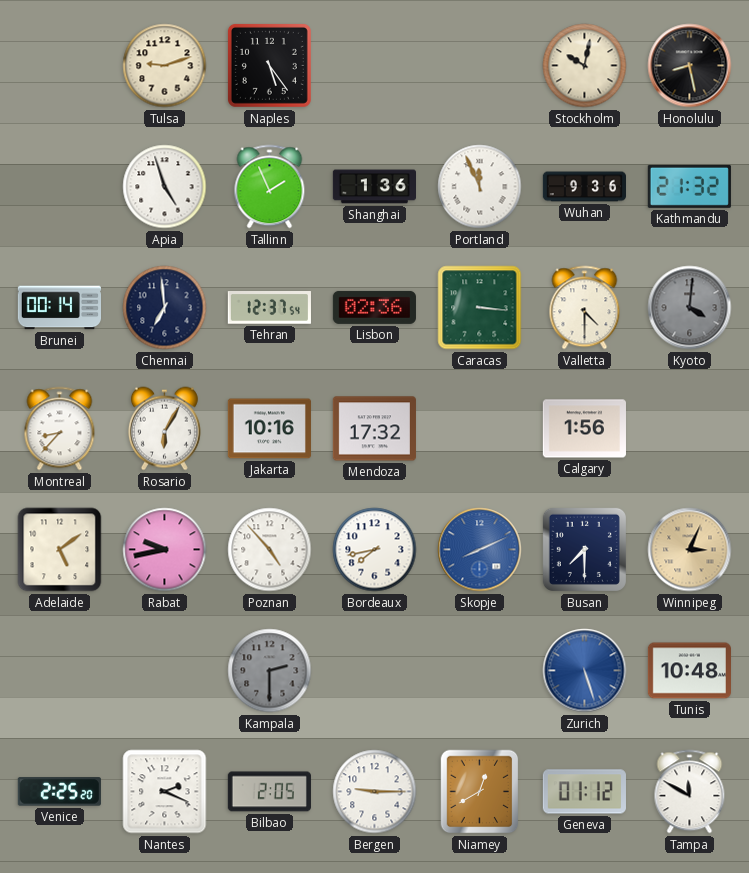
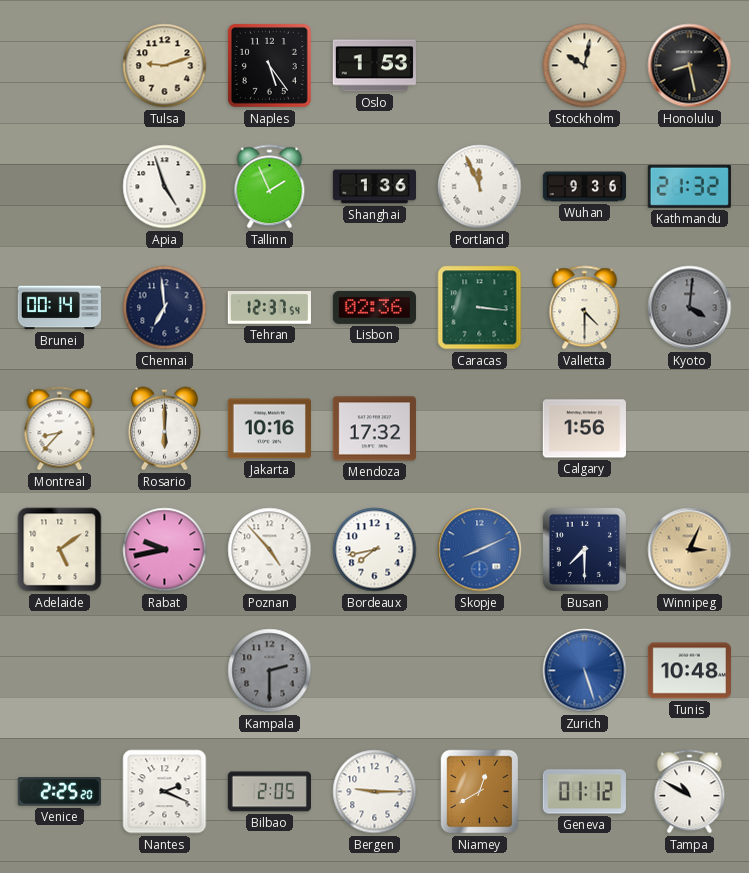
Oslo: none -> 1:53 (374, 66)
Rosario: 6:05 -> 6:00 (164, 429)
Tampa: 11:50 -> 10:50 (690, 792)
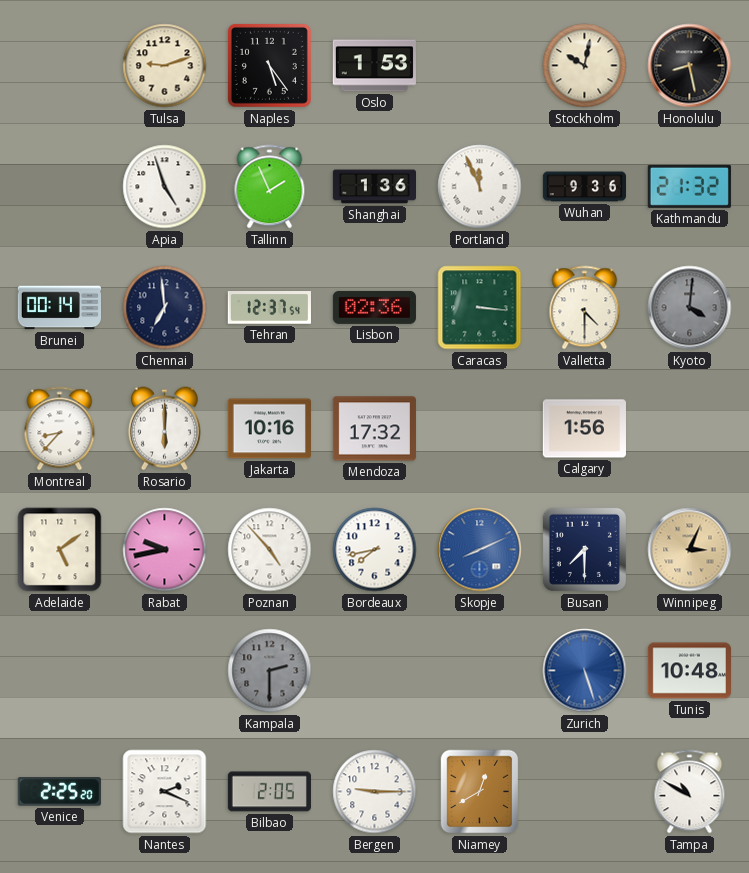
Geneva: 01:12 -> none (584, 792)
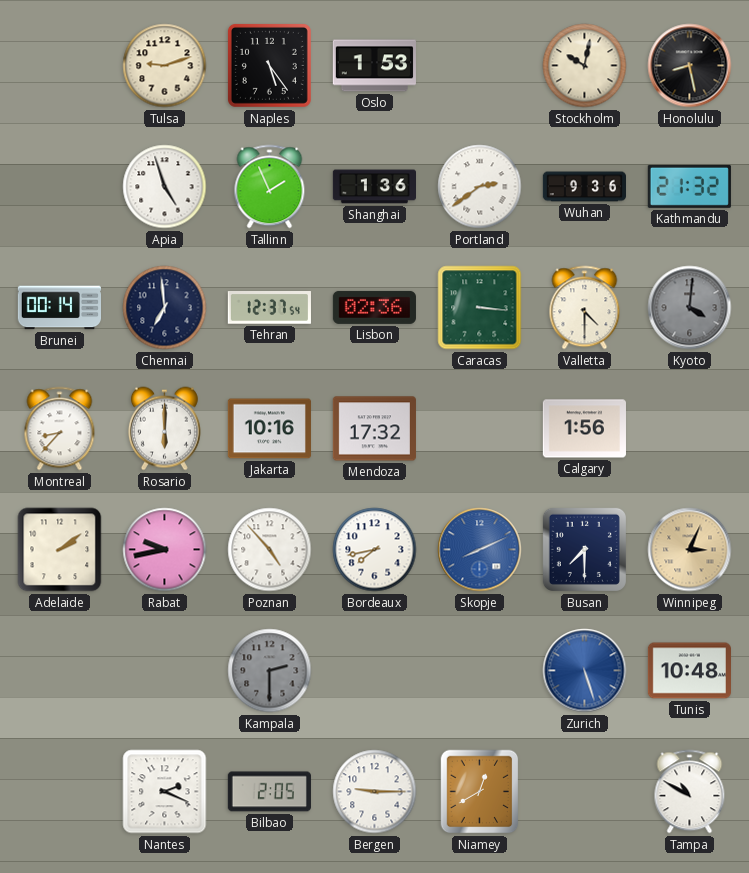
Portland: 11:56 -> 2:39 (480, 187)
Adelaide: 5:09 -> 2:09 (60, 550)
Venice: 2:25 -> none (59, 792)
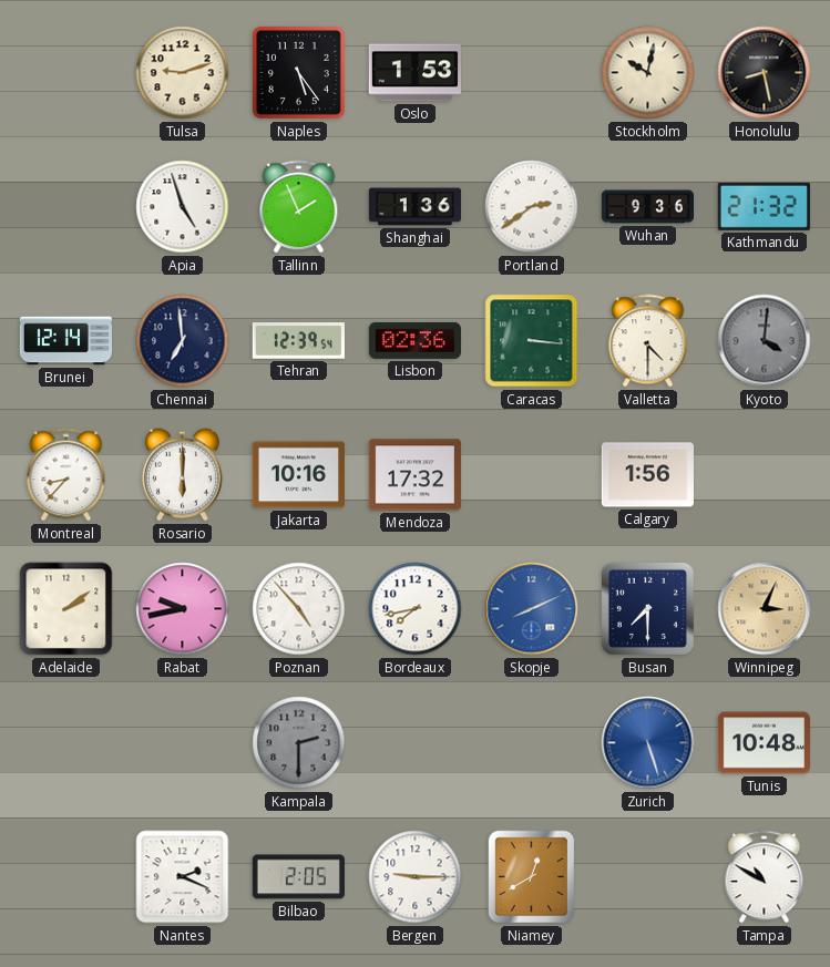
Brunei: 00:14 -> 12:14 (65, 341)
Tehran: 12:37 -> 12:39 (298, 341)
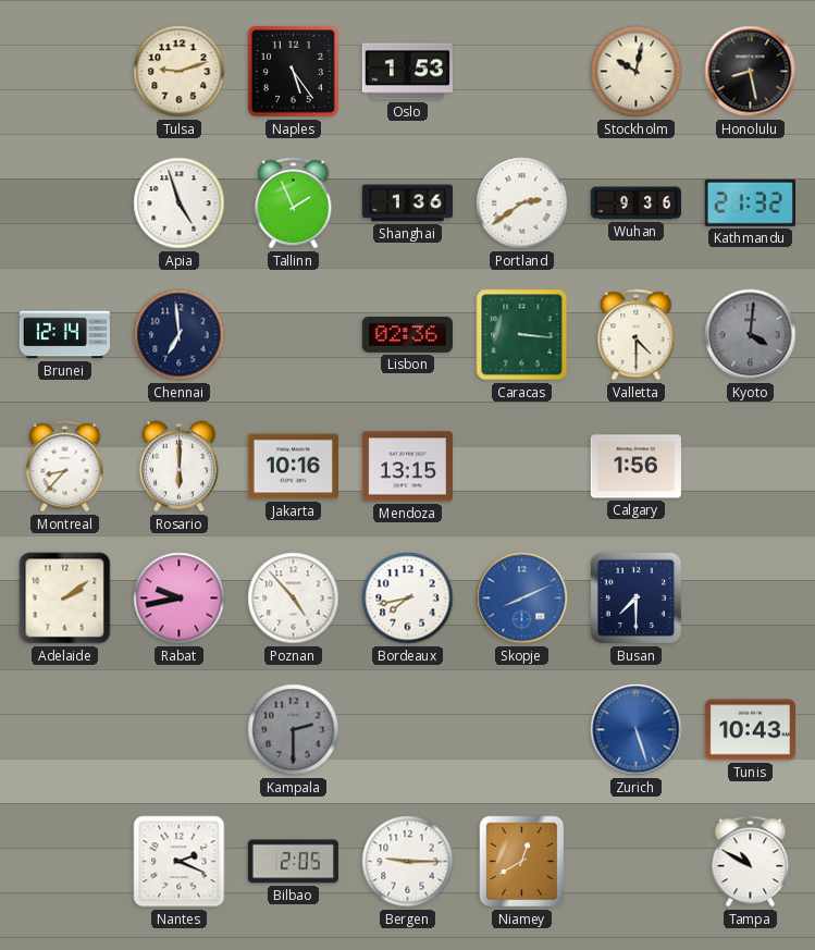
Tehran: 12:39 -> none (298, 341)
Mendoza: 17:32 -> 13:15 (407, 467)
Winnipeg: 3:04 -> none (765, 609)
Tunis: 10:48 -> 10:43 (750, 730)
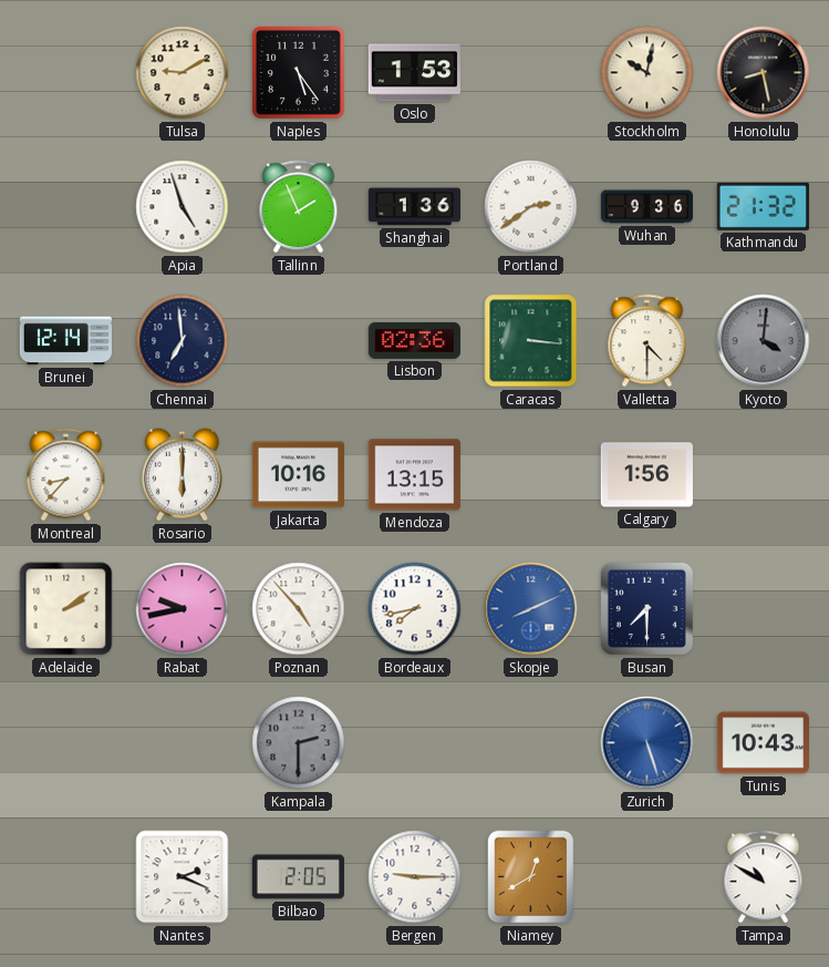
Tulsa: 9:12 -> 9:10 (183, 73)
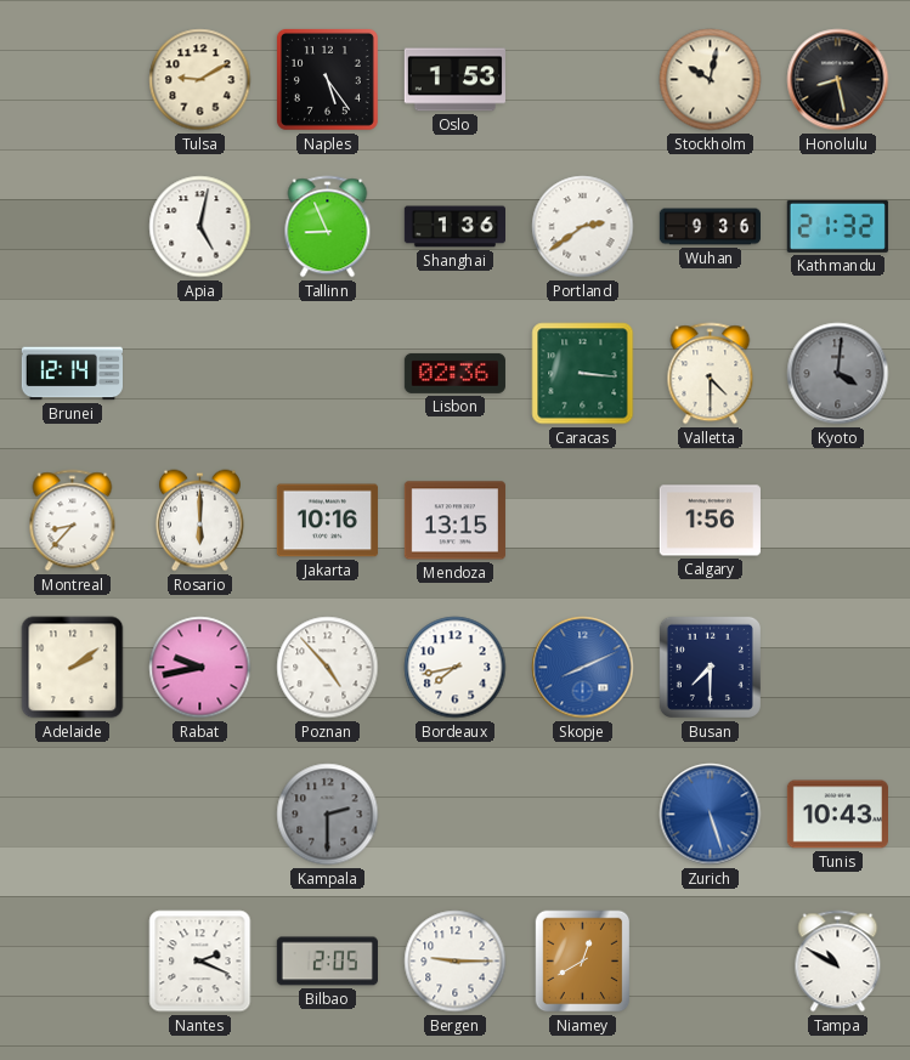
Apia: 4:57 -> 5:02 (200, 227)
Tallinn: 1:56 -> 8:56 (328, 227)
Chennai: 6:59 -> none (183, 341)
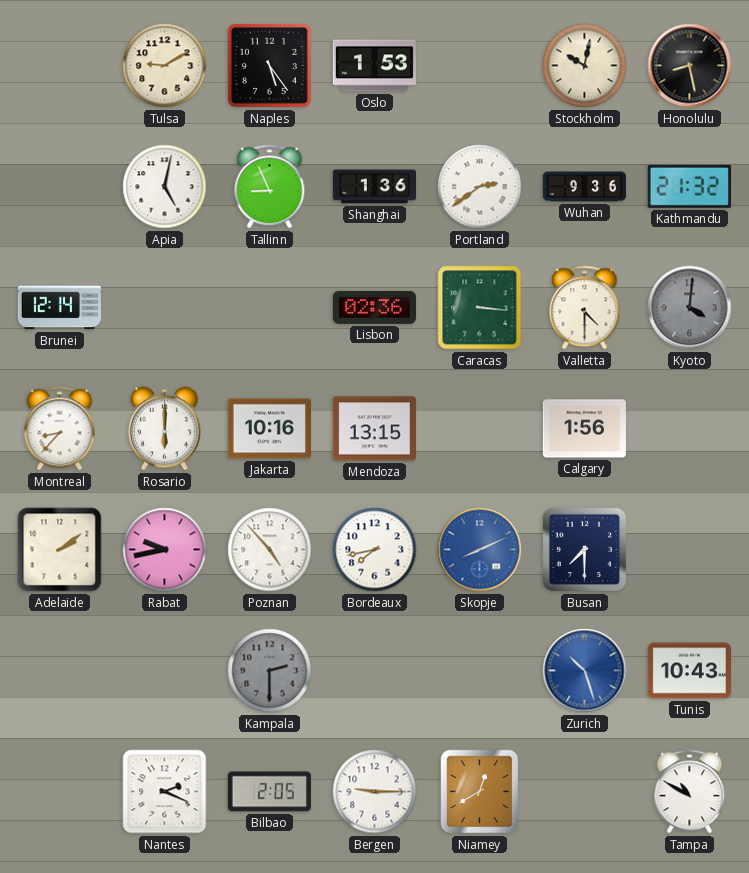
Zurich: 5:27 -> 10:27 (585, 671)
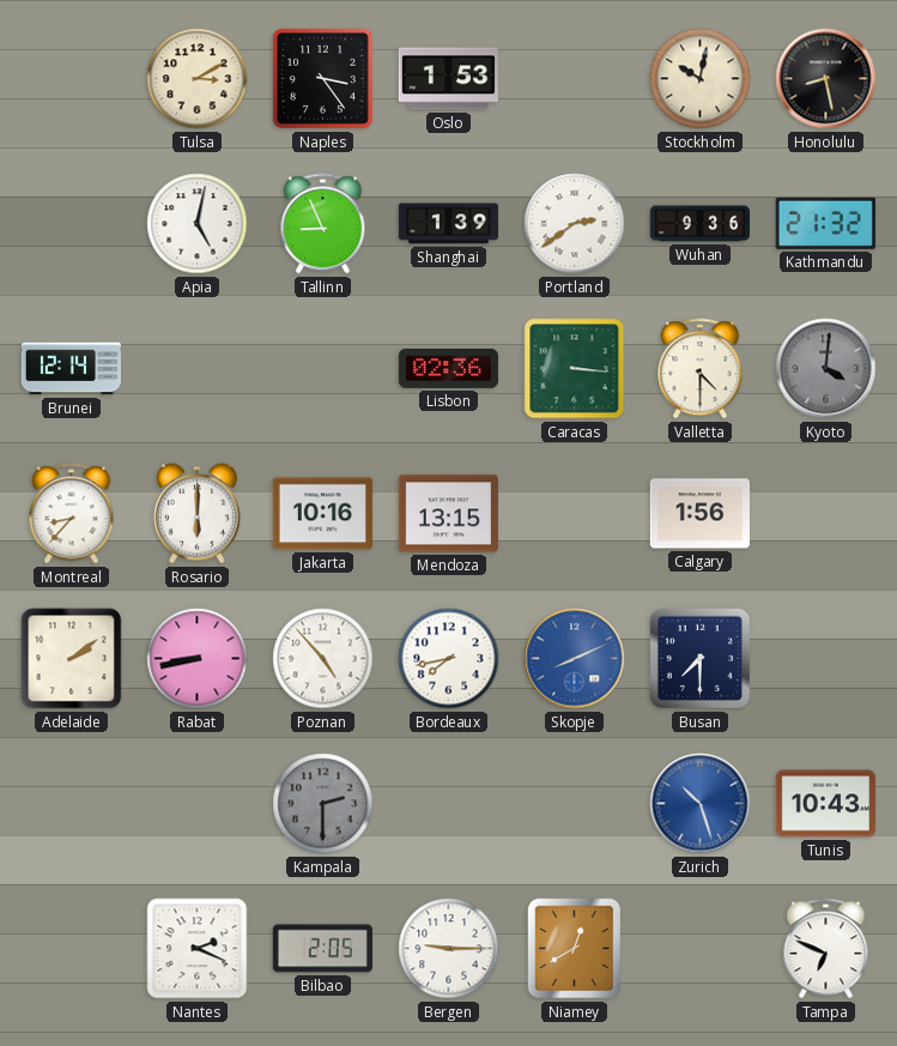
Tulsa: 9:10 -> 3:10 (198, 79)
Naples: 5:24 -> 3:24 (322, 78)
Shanghai: 1:36 -> 1:39 (448, 224)
Rabat: 9:43 -> 8:43 (198, 659)
Tampa: 10:50 -> 6:49 (826, 949)
